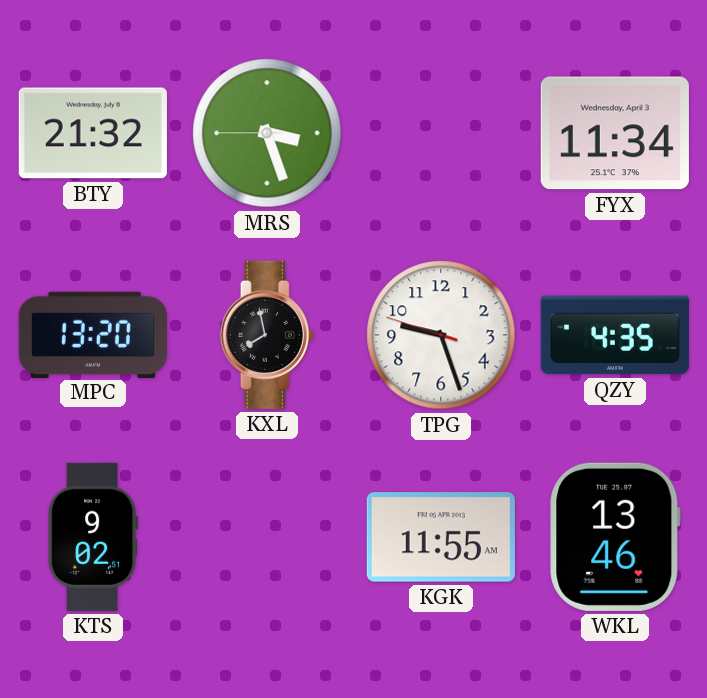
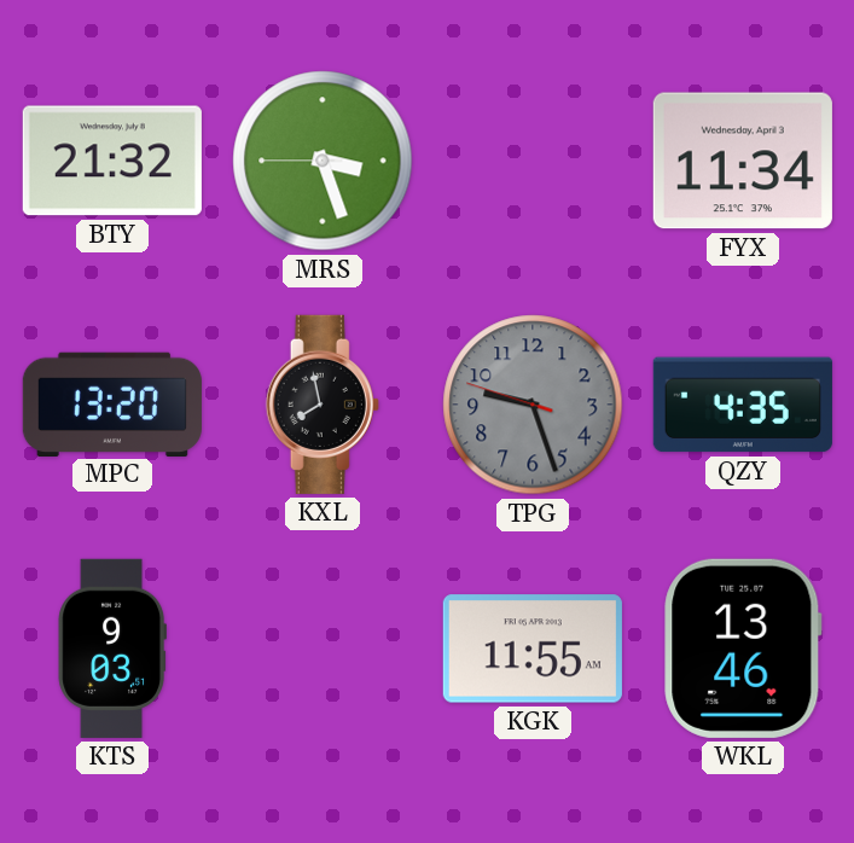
TPG dial: white -> grey (533, 405)
KTS: 9:02 -> 9:03 (111, 649)
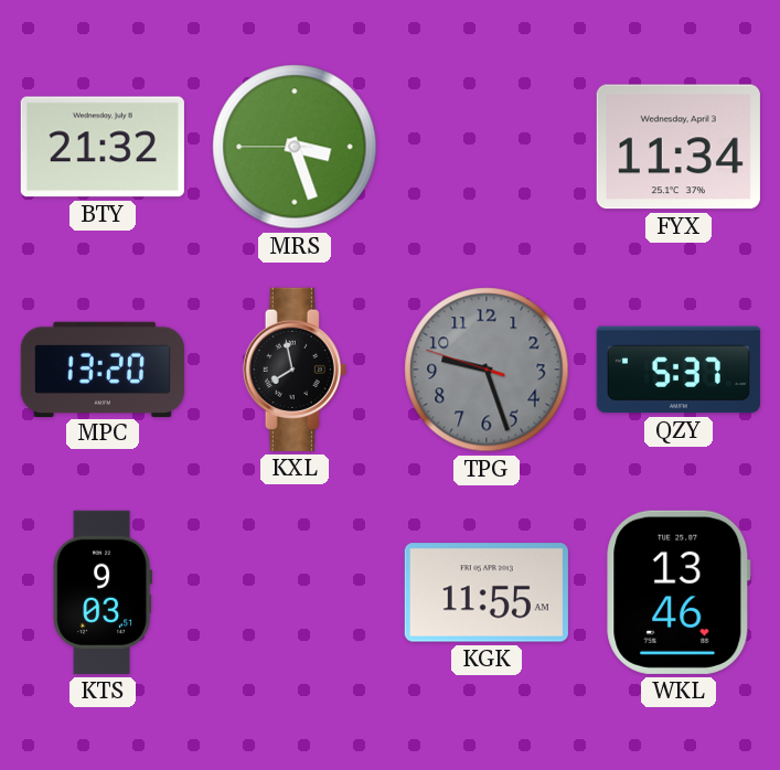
QZY: 4:35 -> 5:37 (679, 370)
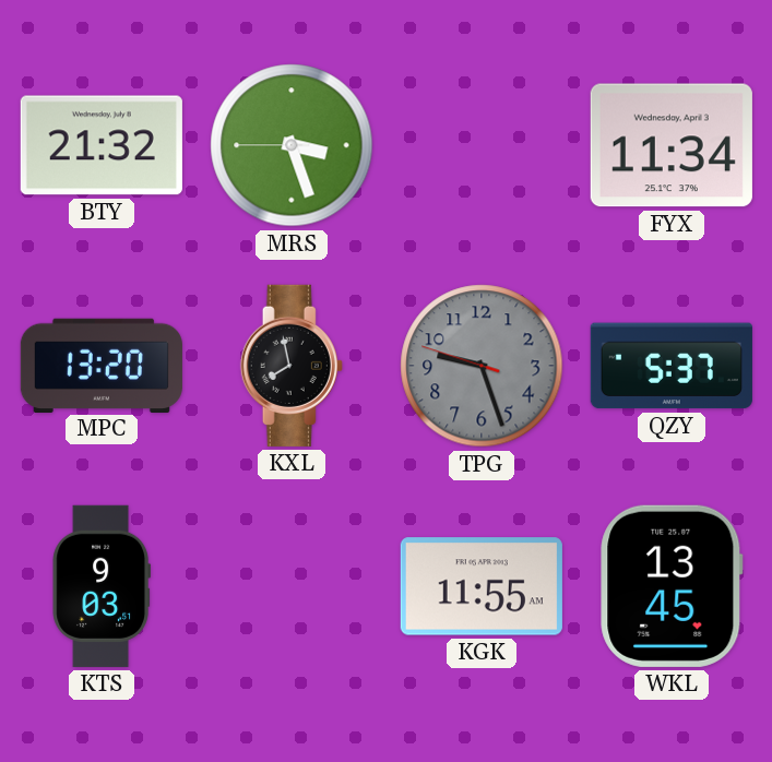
WKL: 13:46 -> 13:45 (672, 586)
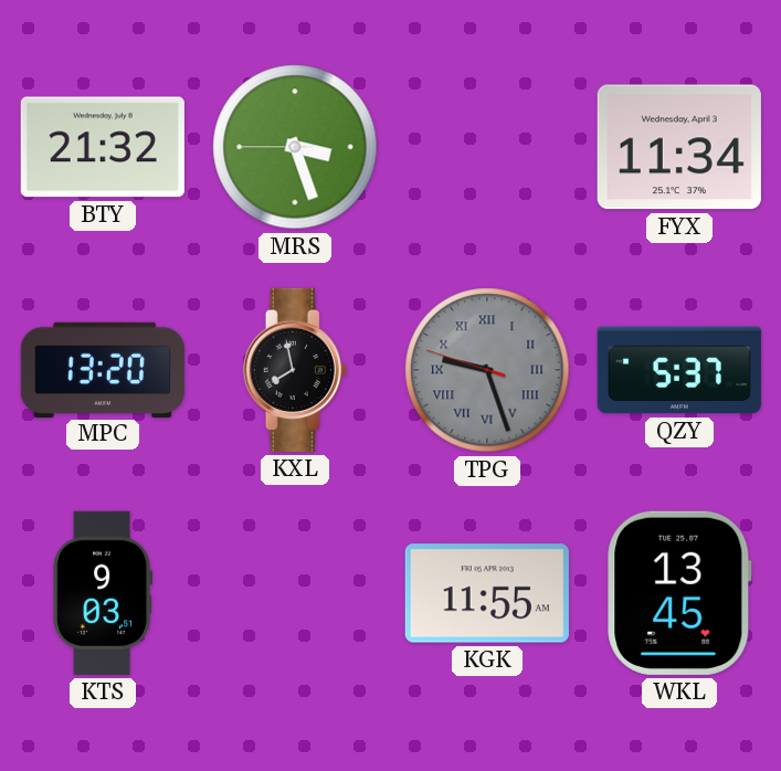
TPG numerals: Arabic -> Roman (487, 370)
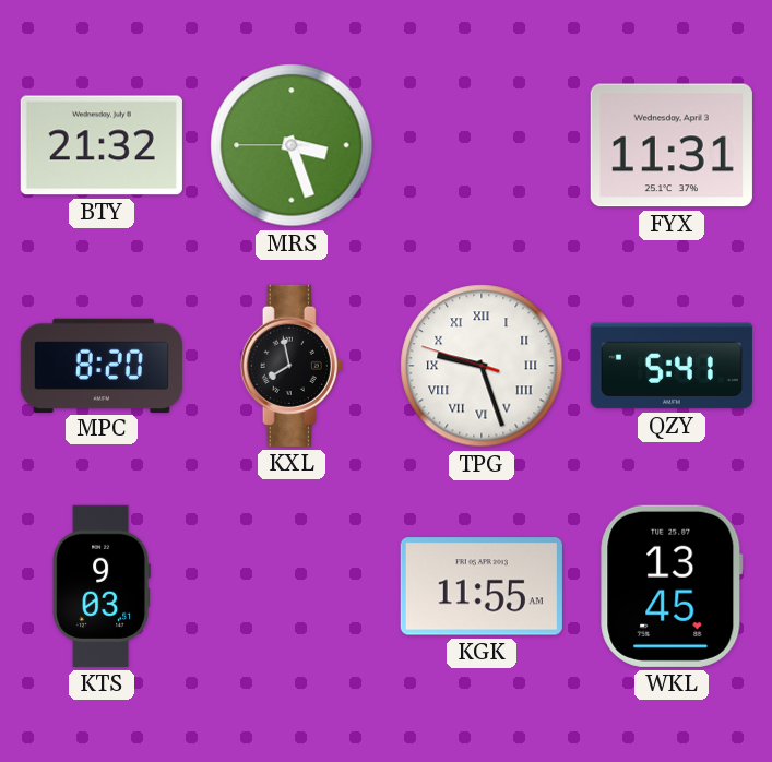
FYX: 11:34 -> 11:31 (672, 145)
MPC: 13:20 -> 8:20 (102, 365)
TPG dial: grey -> white (482, 366)
QZY: 5:37 -> 5:41 (672, 366)
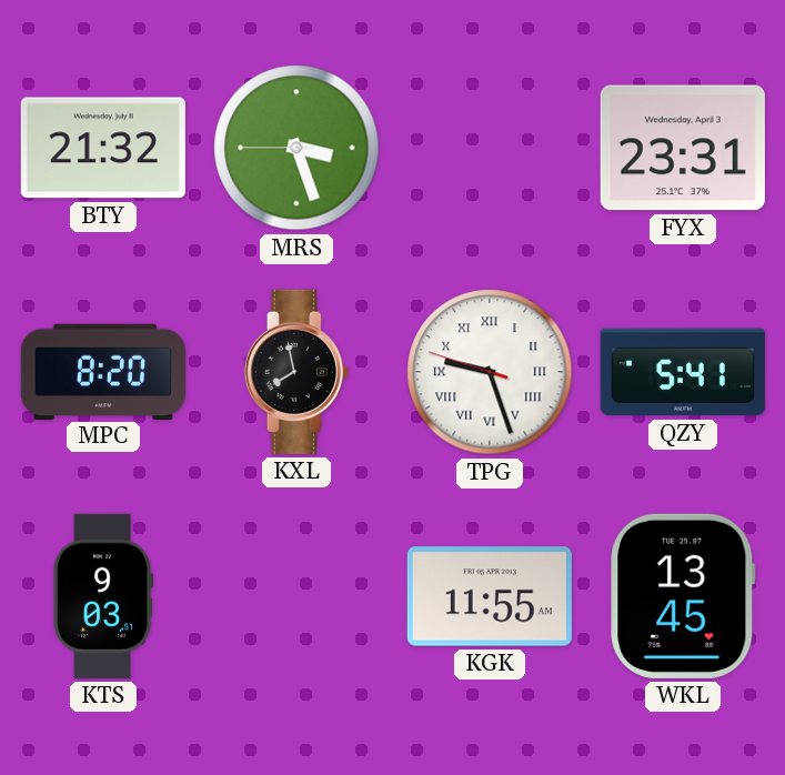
FYX: 11:31 -> 23:31 (683, 148)
